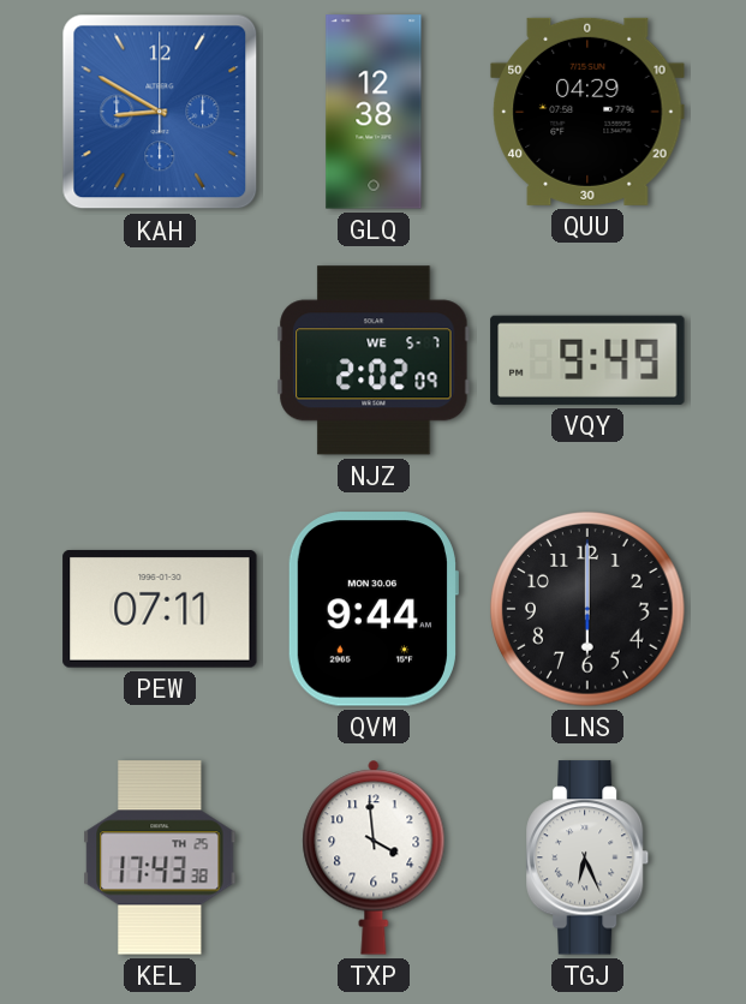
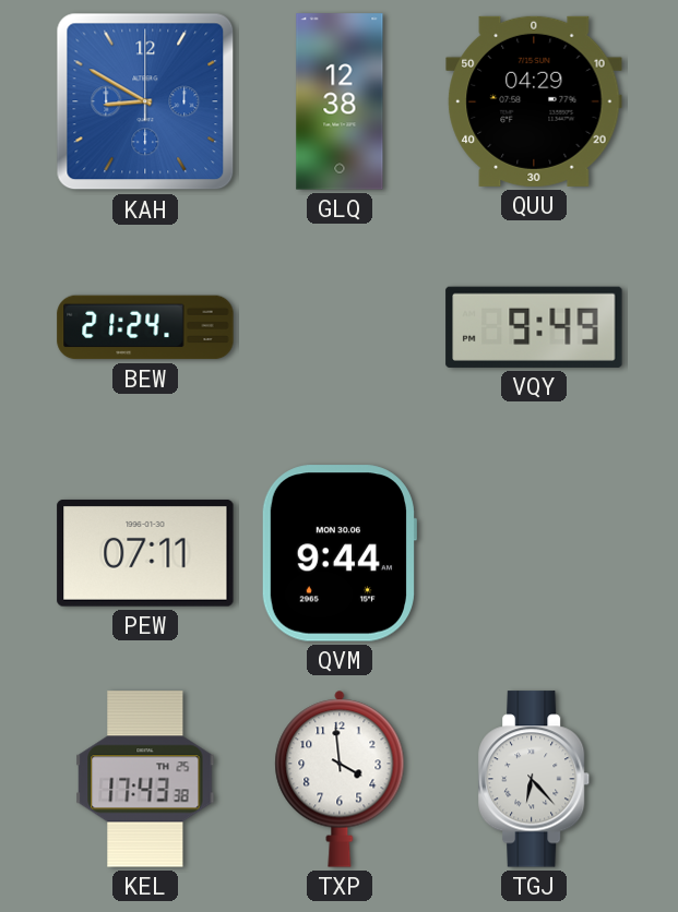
BEW: none -> 21:24 (145, 327)
NJZ: 2:02 -> none (374, 360)
LNS: 6:00 -> none (587, 609)
TGJ: 6:26 -> 6:23 (535, 779)
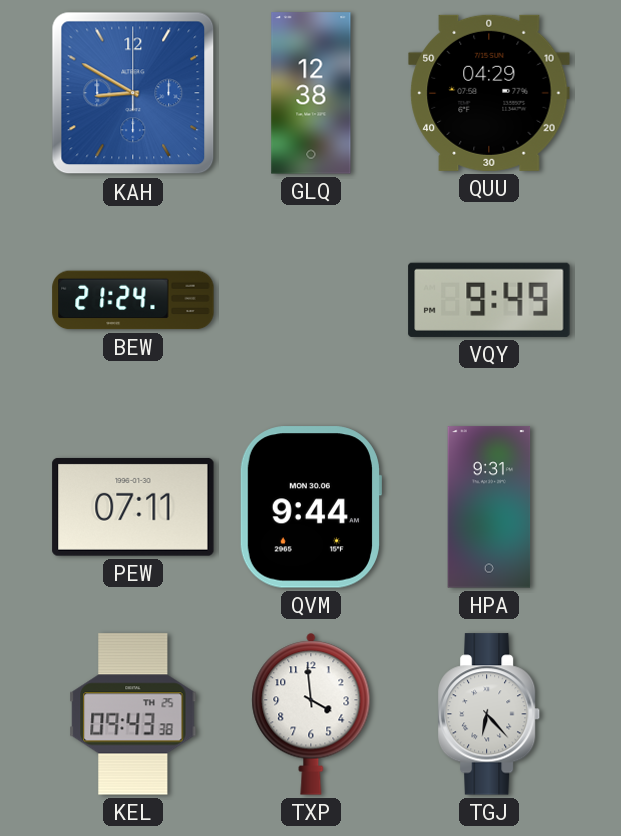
HPA: none -> 9:31 (489, 507)
KEL: 17:43 -> 09:43 (133, 714)
